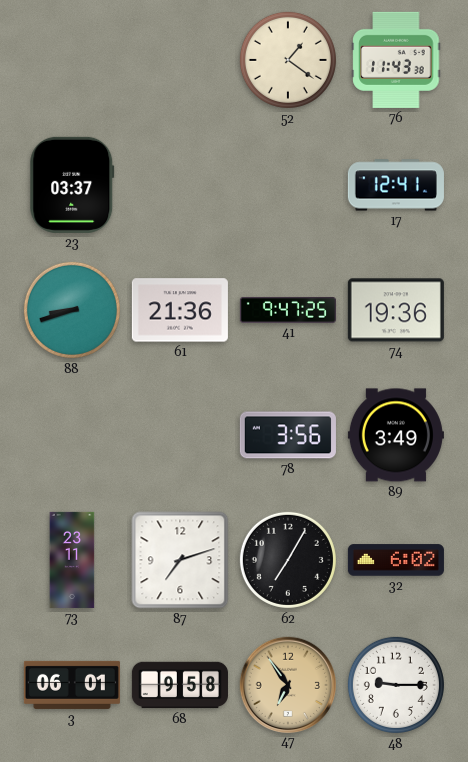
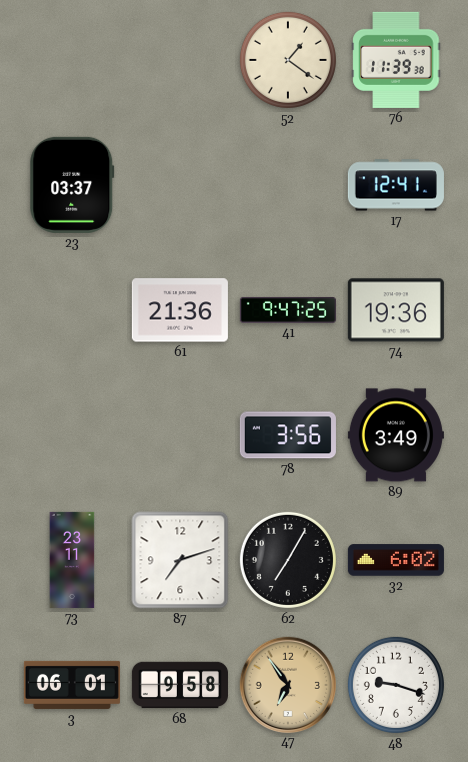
76: 11:43 -> 11:39 (396, 60)
88: 8:42 -> none (72, 310)
48: 9:15 -> 9:18 (396, 685)
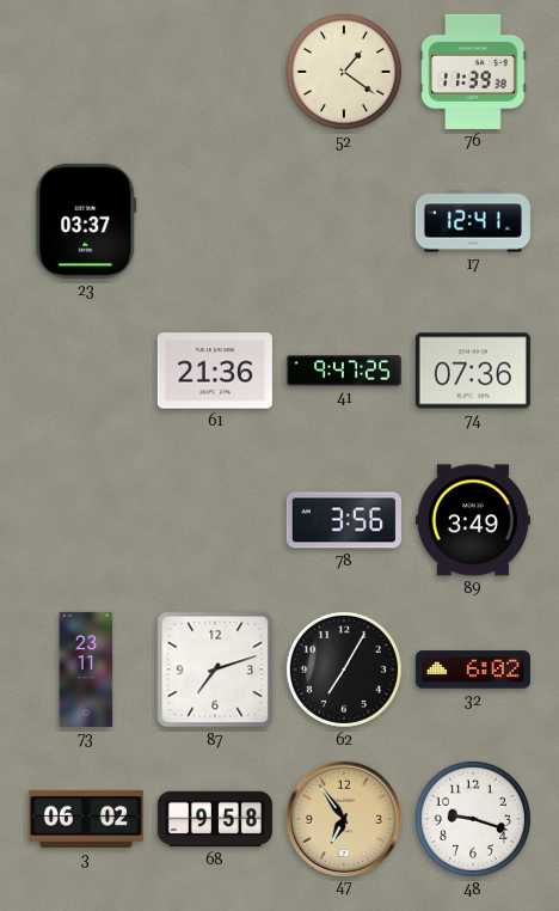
74: 19:36 -> 07:36 (473, 371)
3: 06:01 -> 06:02 (86, 819)
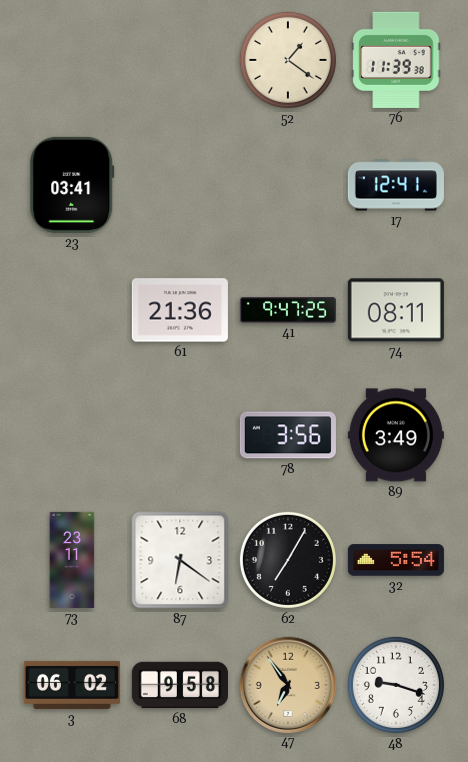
23: 03:37 -> 03:41 (72, 185)
74: 07:36 -> 08:11 (396, 310)
87: 7:12 -> 6:21 (180, 560)
32: 6:02 -> 5:54 (396, 560)
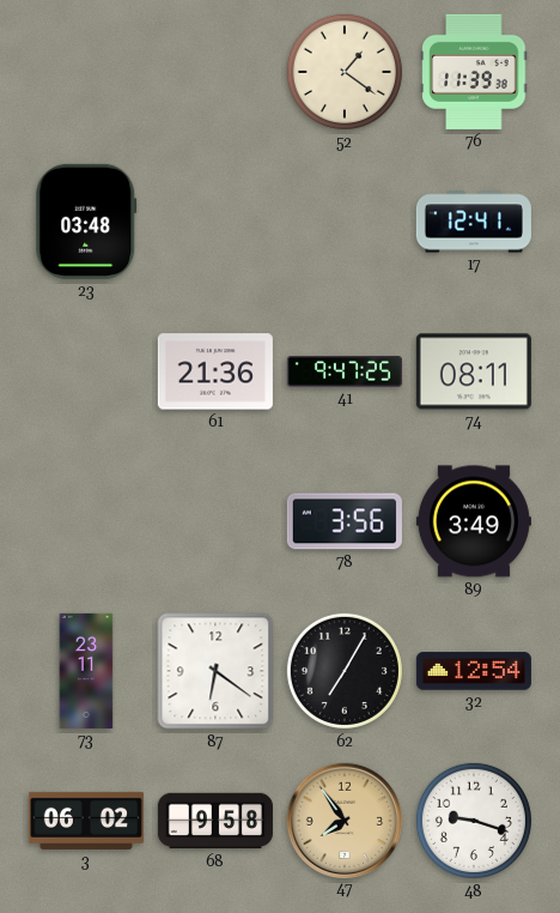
23: 03:41 -> 03:48 (86, 222)
32: 5:54 -> 12:54 (474, 671)
47: 6:54 -> 7:54 (343, 820)
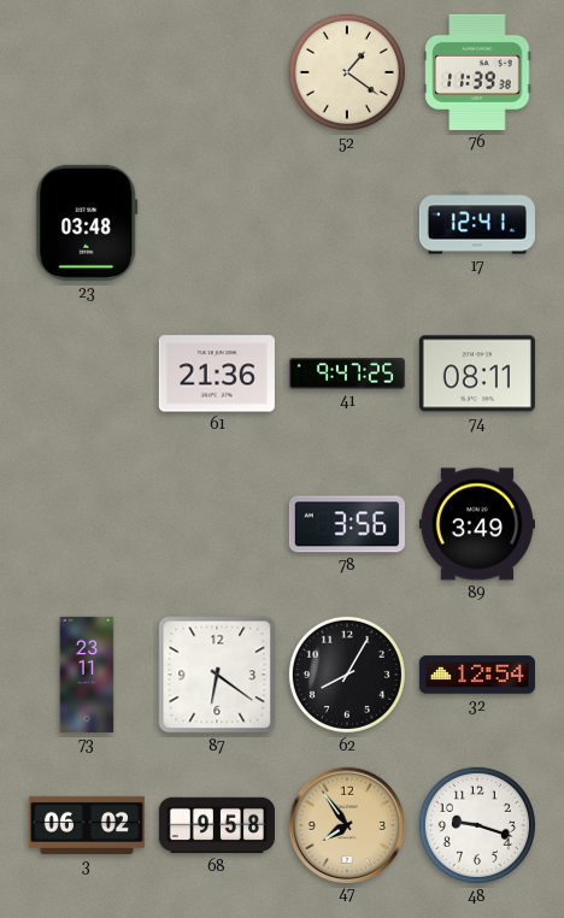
62: 7:05 -> 8:05 (347, 675)
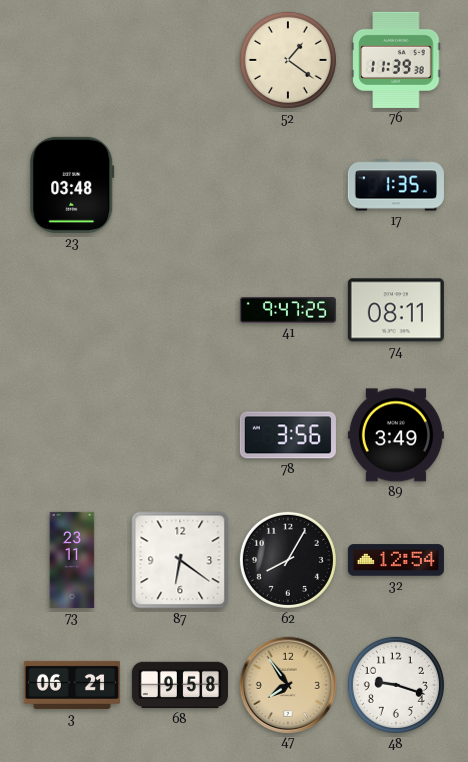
17: 12:41 -> 1:35 (396, 185)
61: 21:36 -> none (217, 373)
3: 06:02 -> 06:21 (72, 685)
